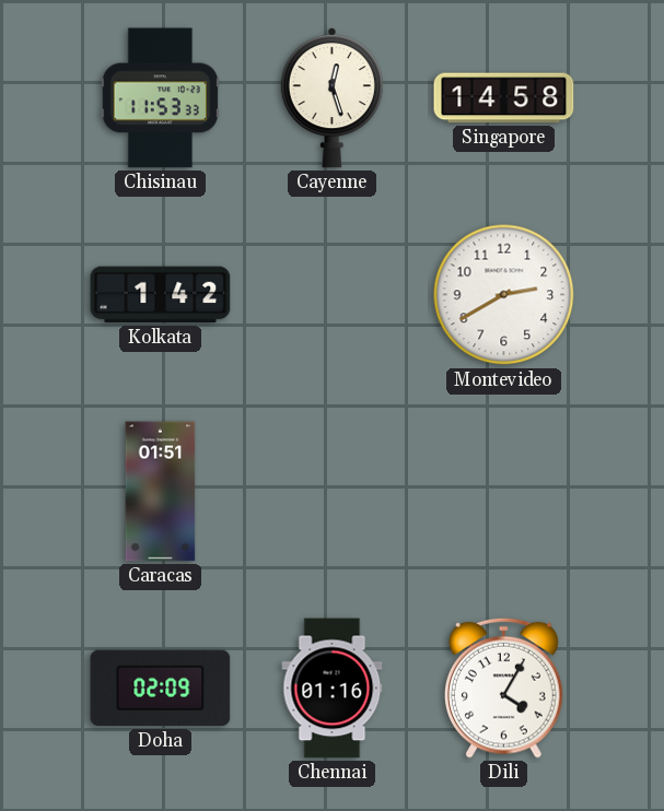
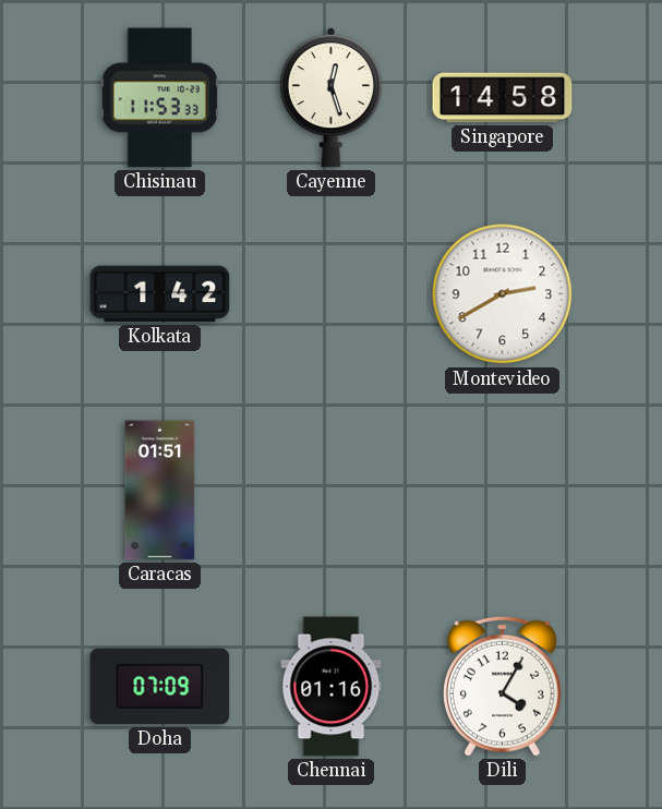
Doha: 02:09 -> 07:09 (160, 687)
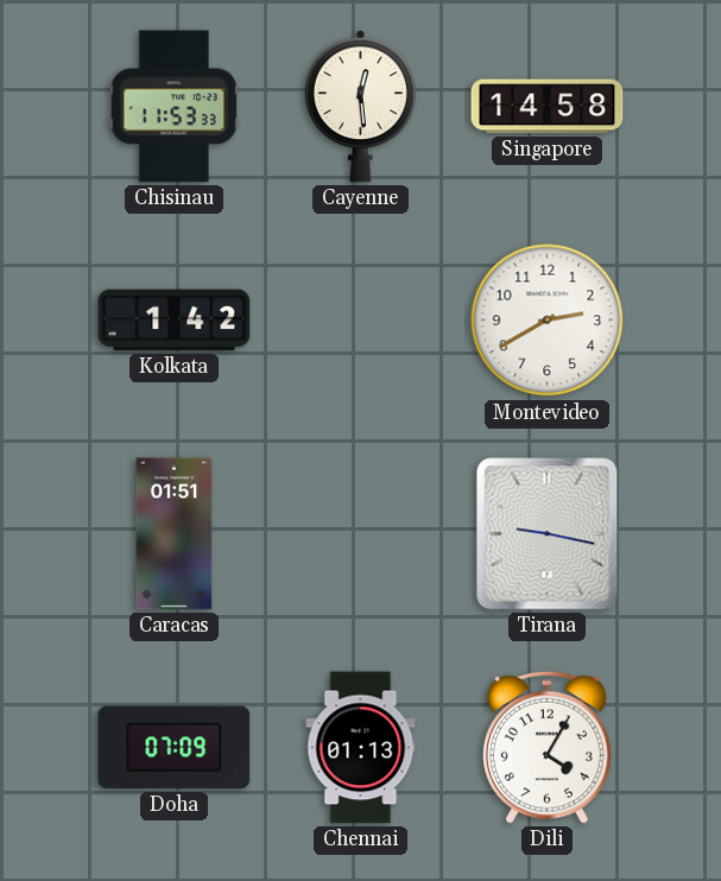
Cayenne: 12:27 -> 12:29 (360, 107)
Tirana: none -> 9:17 (548, 534)
Chennai: 01:16 -> 01:13 (361, 748)
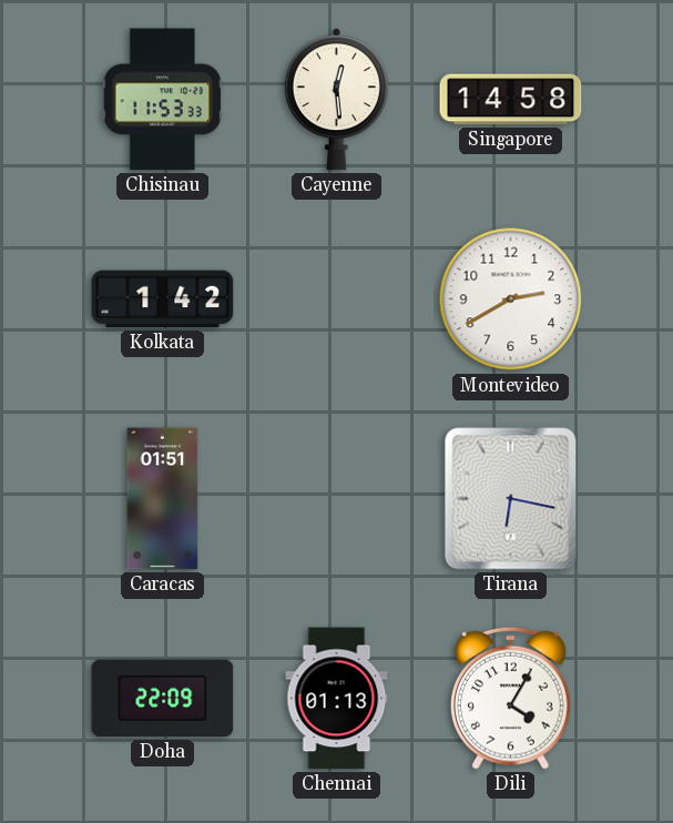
Tirana: 9:17 -> 6:17 (511, 499)
Doha: 07:09 -> 22:09 (163, 699)
